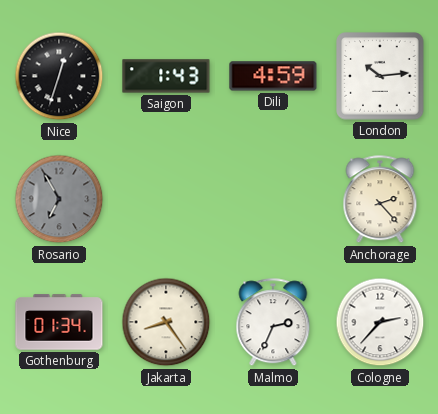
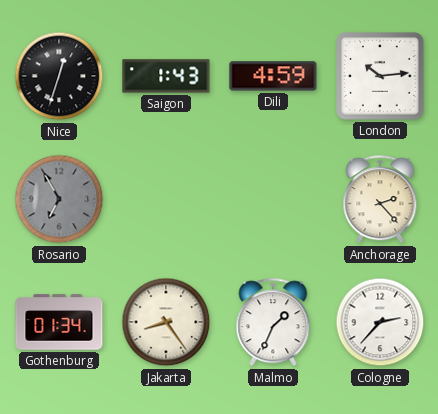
Malmo: 2:34 -> 1:34 (273, 323)
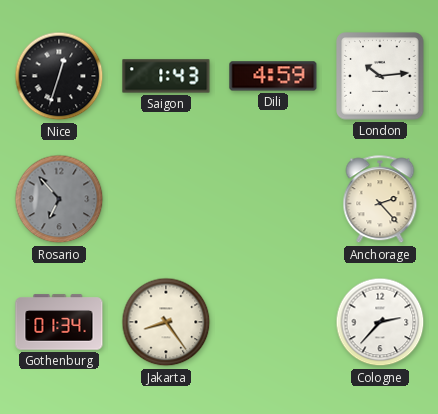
Rosario: 6:55 -> 6:53 (59, 199)
Malmo: 1:34 -> none (273, 323)
